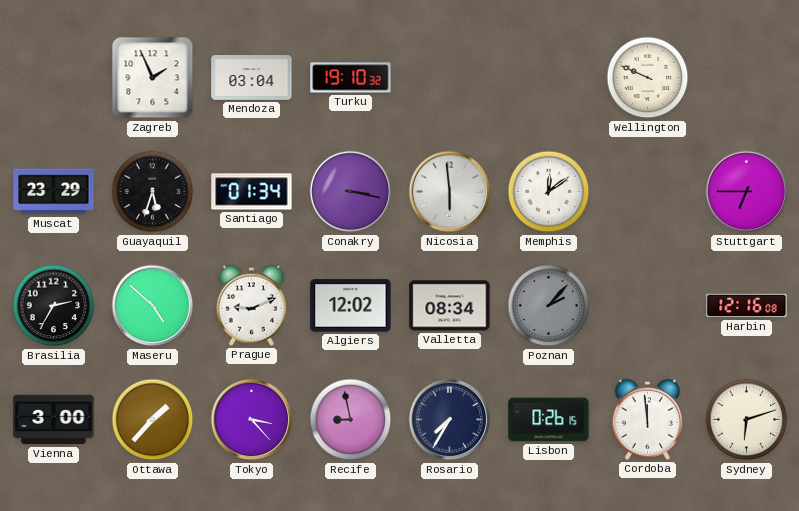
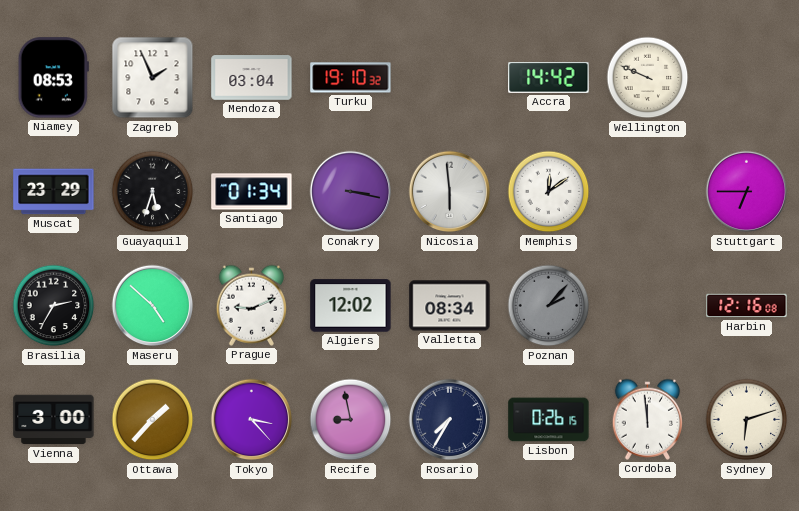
Niamey: none -> 08:53 (53, 78)
Accra: none -> 14:42 (549, 78)
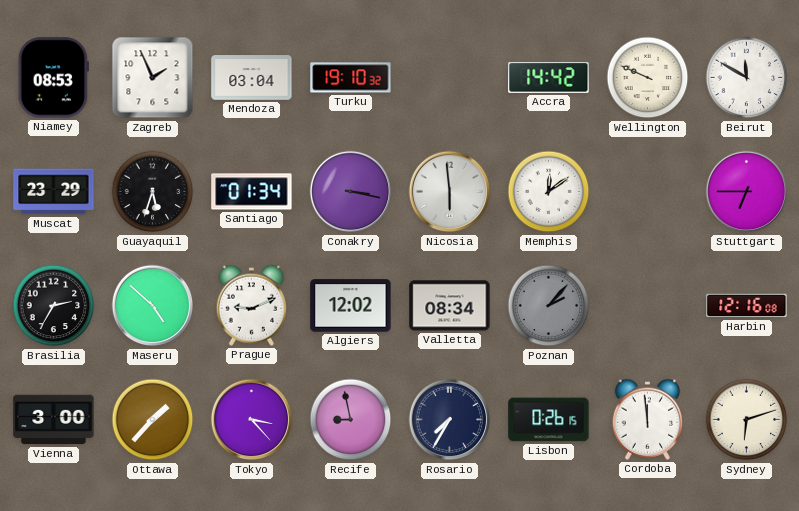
Beirut: none -> 11:50 (747, 78)
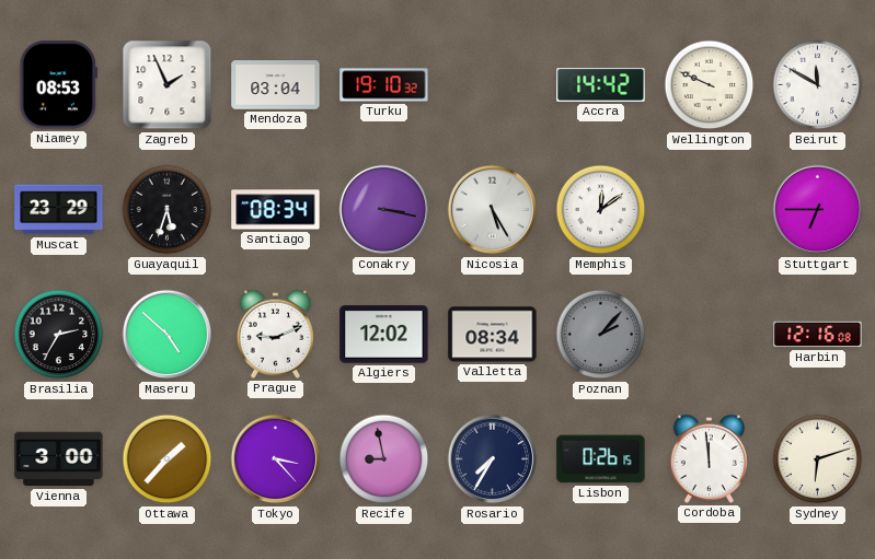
Santiago: 01:34 -> 08:34 (276, 210)
Nicosia: 5:59 -> 5:25 (493, 210)
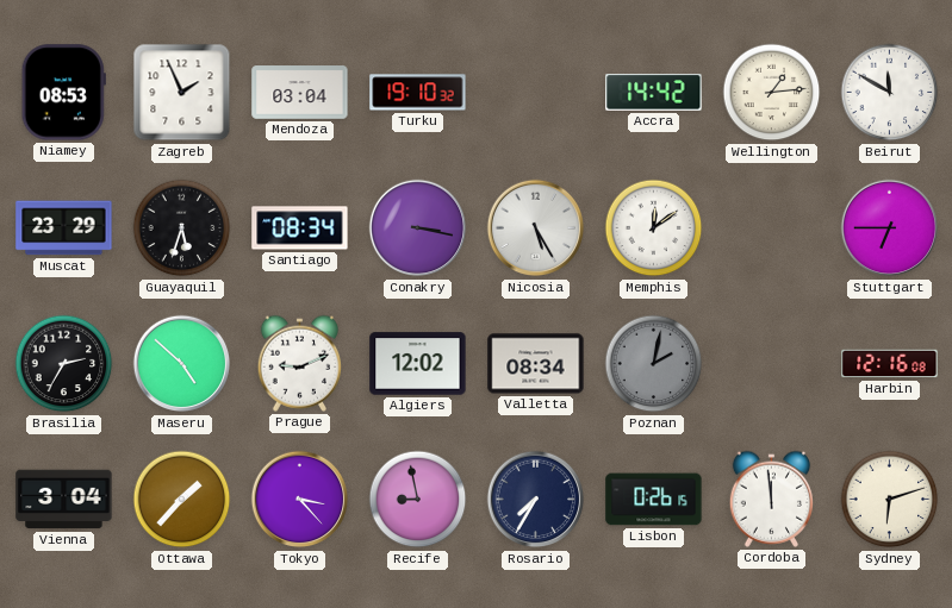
Wellington: 9:49 -> 1:14 (772, 93)
Poznan: 2:07 -> 2:02 (654, 364)
Vienna: 3:00 -> 3:04 (64, 500)
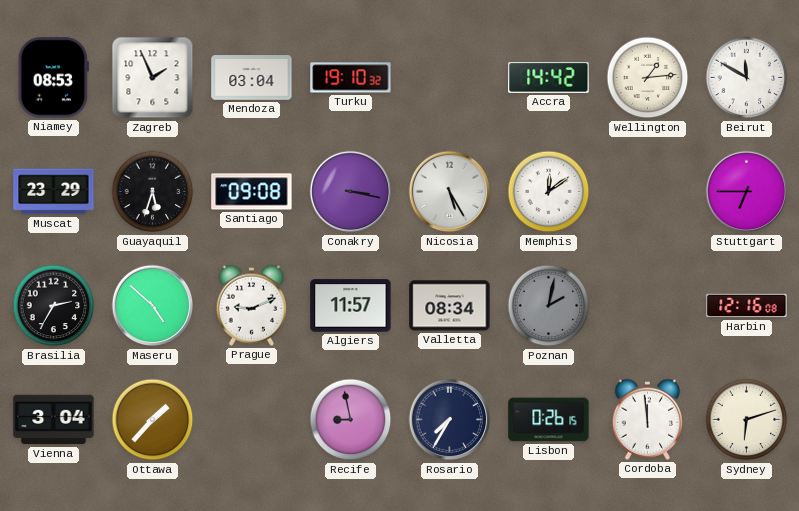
Santiago: 08:34 -> 09:08 (252, 192)
Algiers: 12:02 -> 11:57 (351, 306)
Tokyo: 3:23 -> none (300, 500)
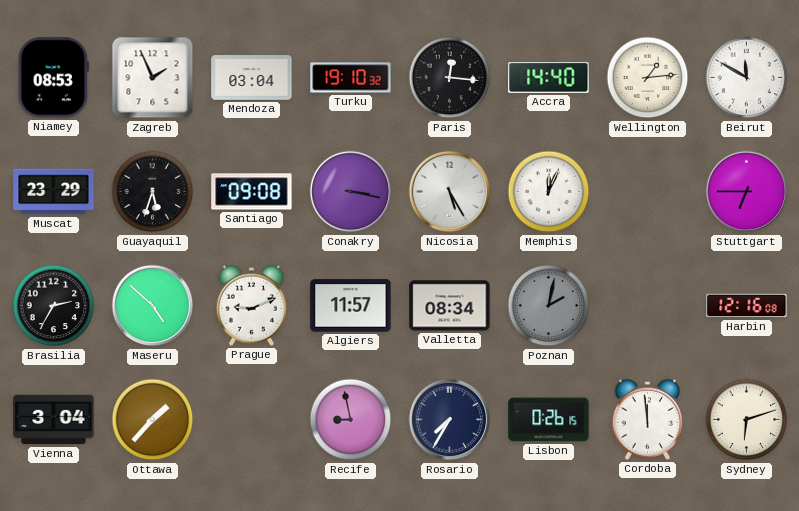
Paris: none -> 12:16 (450, 78)
Accra: 14:42 -> 14:40 (549, 78)
Memphis: 12:09 -> 12:04 (549, 192)
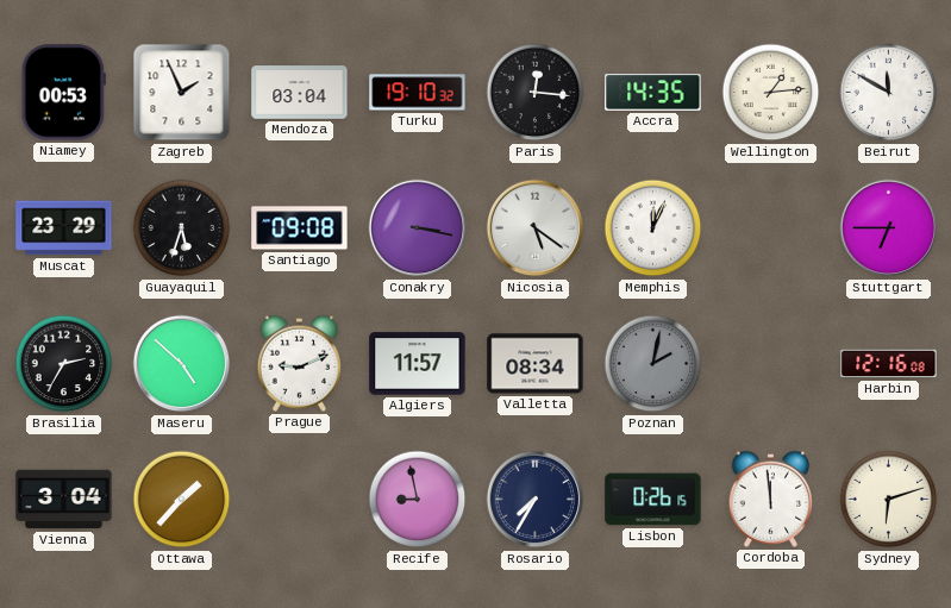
Niamey: 08:53 -> 00:53 (63, 93)
Accra: 14:40 -> 14:35 (653, 93)
Nicosia: 5:25 -> 5:21 (536, 228)
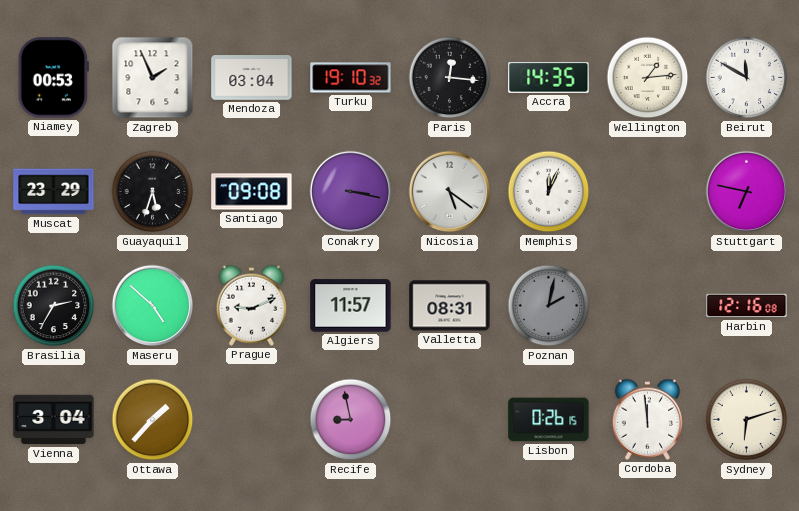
Stuttgart: 6:45 -> 6:47 (747, 192)
Valletta: 08:34 -> 08:31 (450, 306)
Rosario: 7:35 -> none (536, 500)
